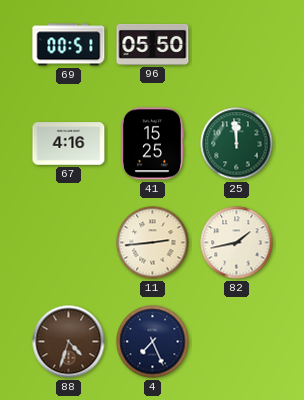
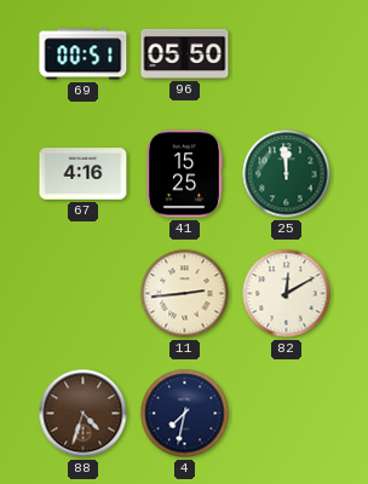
82: 1:43 -> 12:10 (287, 294)
4: 7:26 -> 7:32 (185, 414)
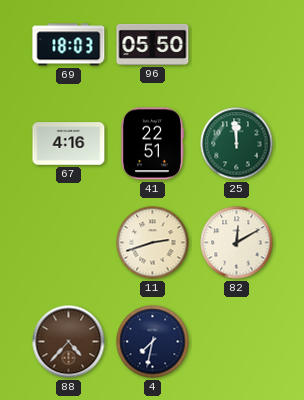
69: 00:51 -> 18:03 (69, 45)
41: 15:25 -> 22:51 (152, 144)
11: 2:44 -> 2:42 (153, 243)
88: 4:33 -> 4:37 (69, 342)
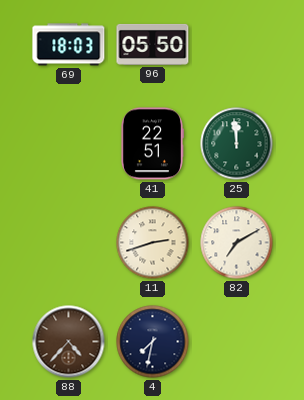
67: 4:16 -> none (69, 144)
82: 12:10 -> 7:10 (237, 243)
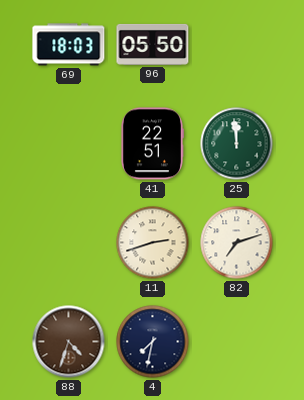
82: 7:10 -> 7:12 (237, 243)
88: 4:37 -> 4:33 (69, 342)
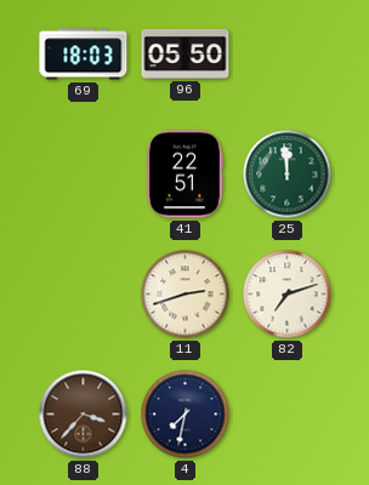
88: 4:33 -> 3:37 (84, 415)
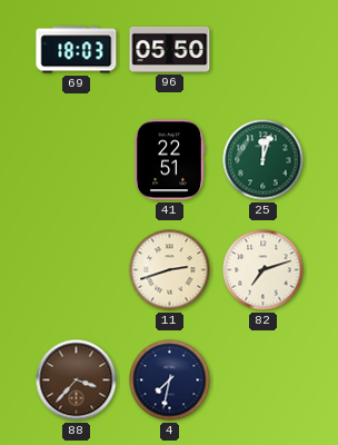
25: 11:59 -> 12:03 (264, 160)
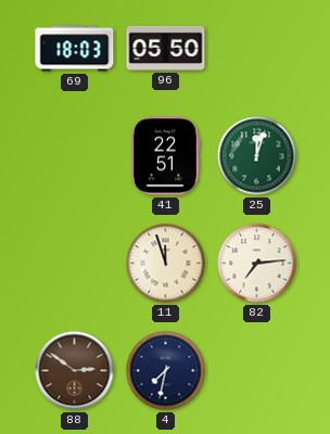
11: 2:42 -> 11:57 (166, 264)
82: 7:12 -> 7:14 (257, 264)
88: 3:37 -> 2:51 (75, 371)
